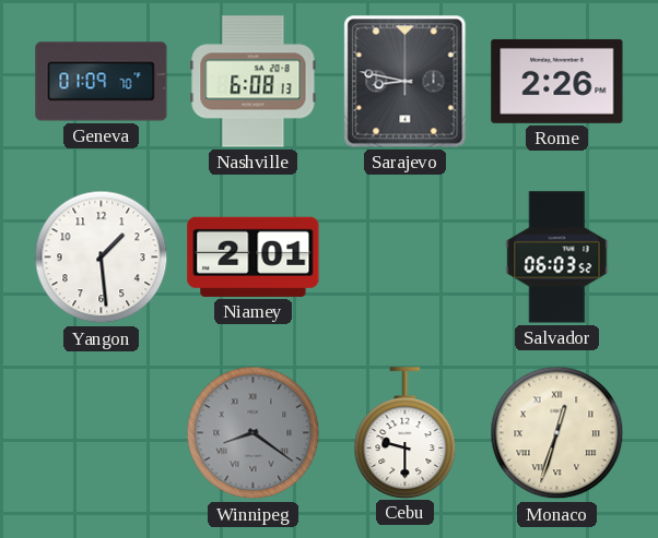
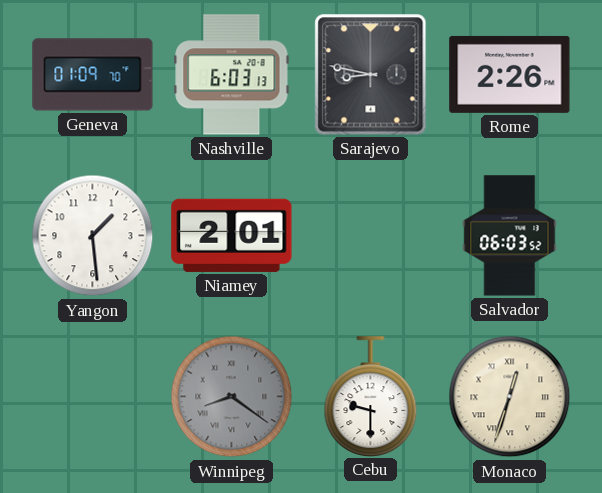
Nashville: 6:08 -> 6:03 (232, 75)
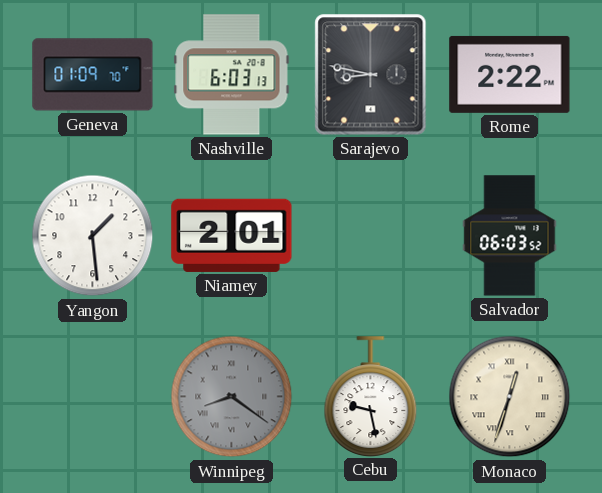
Rome: 2:26 -> 2:22 (510, 74)
Cebu: 9:30 -> 9:28 (371, 396)
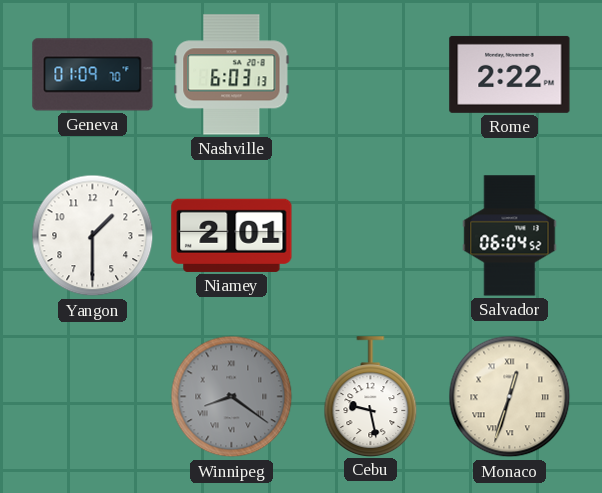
Sarajevo: 8:47 -> none (371, 75)
Yangon: 1:29 -> 1:30 (93, 236)
Salvador: 06:03 -> 06:04 (510, 236)
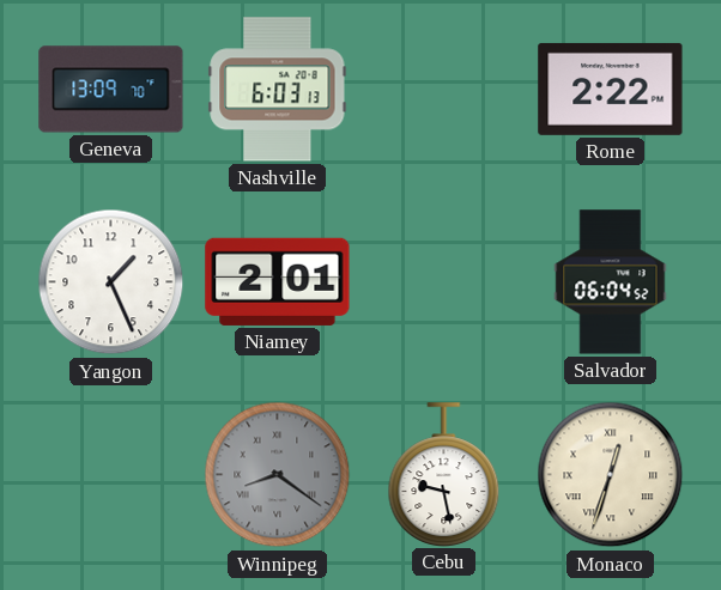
Geneva: 01:09 -> 13:09 (111, 90)
Yangon: 1:30 -> 1:26 (111, 282)
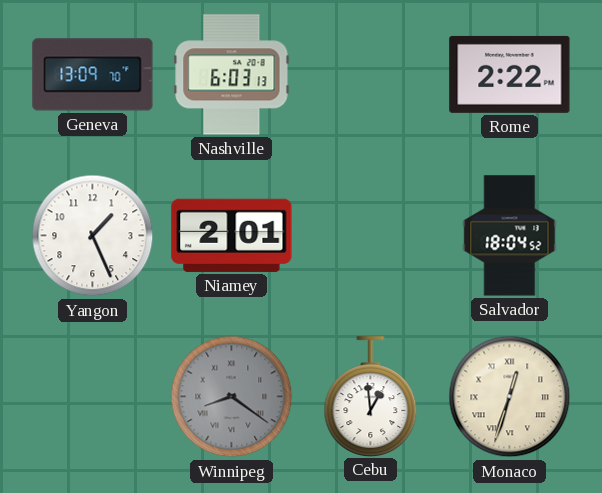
Salvador: 06:04 -> 18:04 (510, 236)
Cebu: 9:28 -> 12:59 (371, 396)
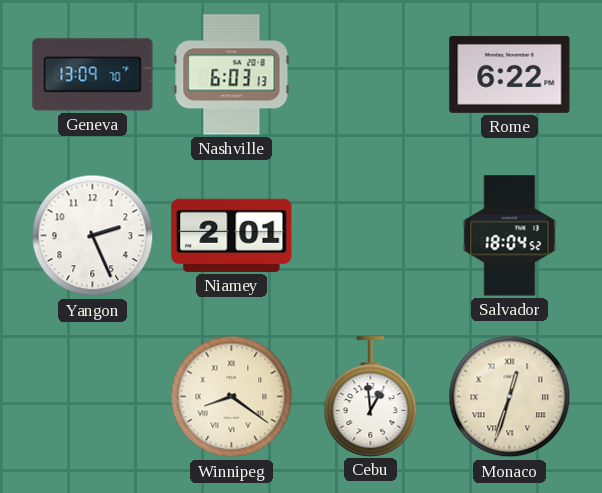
Rome: 2:22 -> 6:22 (510, 74)
Yangon: 1:26 -> 2:26 (93, 236)
Winnipeg dial: grey -> cream (232, 397)
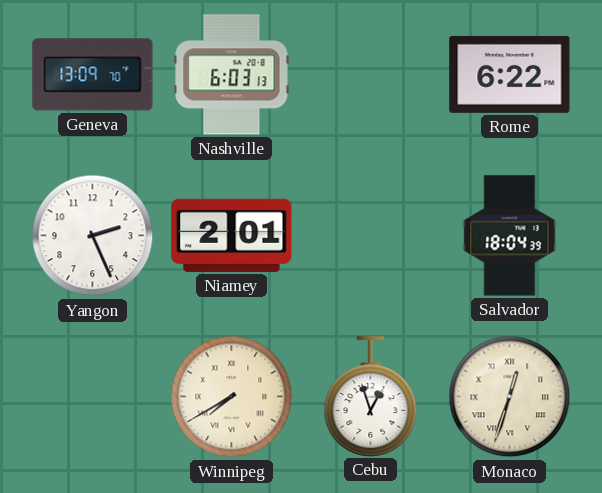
Salvador: 18:04:52 -> 18:04:39 (510, 236)
Winnipeg: 8:21 -> 7:40 (232, 397)
Cebu: 12:59 -> 12:57 (371, 396)
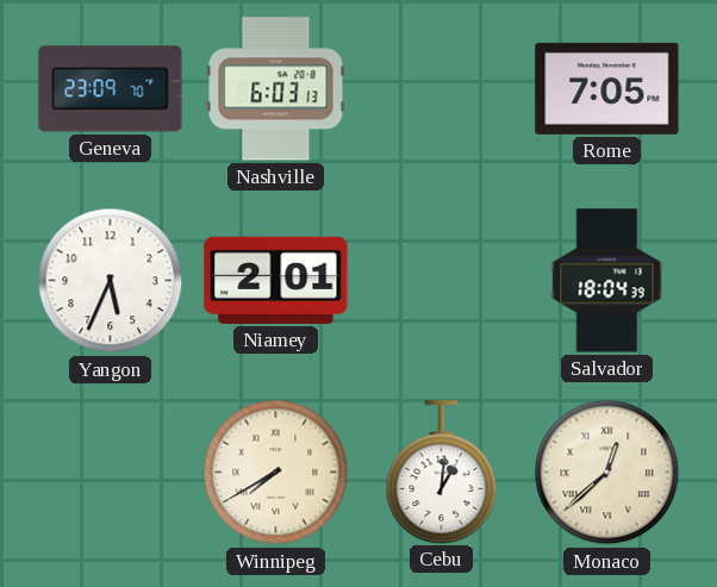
Geneva: 13:09 -> 23:09 (111, 89)
Rome: 6:22 -> 7:05 (607, 88)
Yangon: 2:26 -> 5:34 (111, 281)
Cebu: 12:57 -> 1:01 (442, 472)
Monaco: 12:33 -> 12:38 (607, 473)
